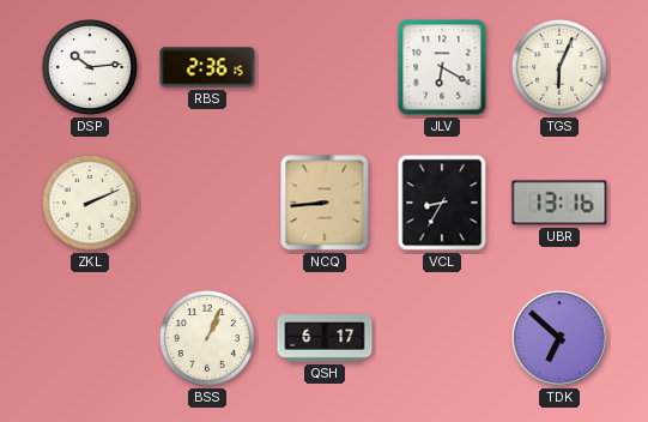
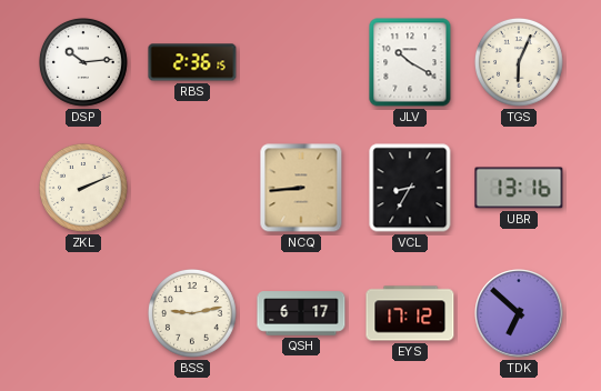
JLV: 6:20 -> 10:20 (410, 62)
BSS: 1:04 -> 9:13 (193, 314)
EYS: none -> 17:12 (410, 313)
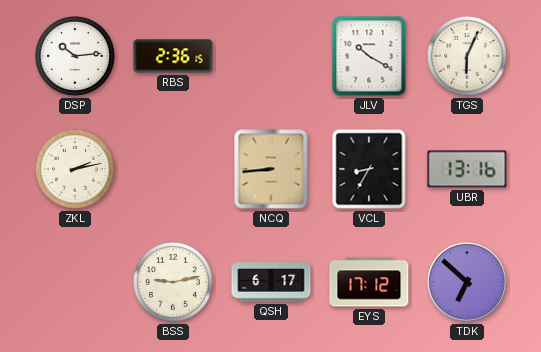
ZKL: 2:11 -> 2:13 (76, 170)
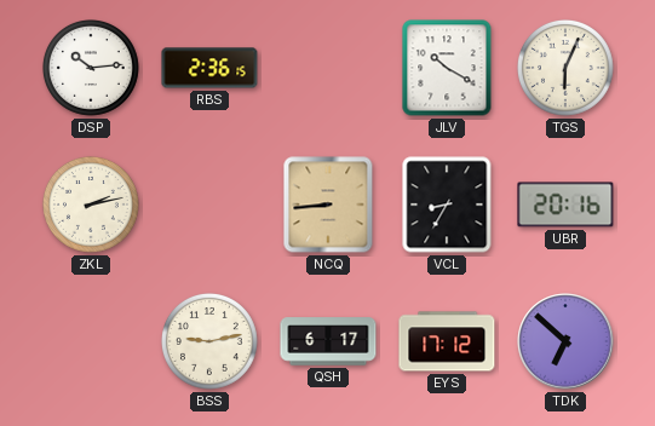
UBR: 13:16 -> 20:16 (565, 205)
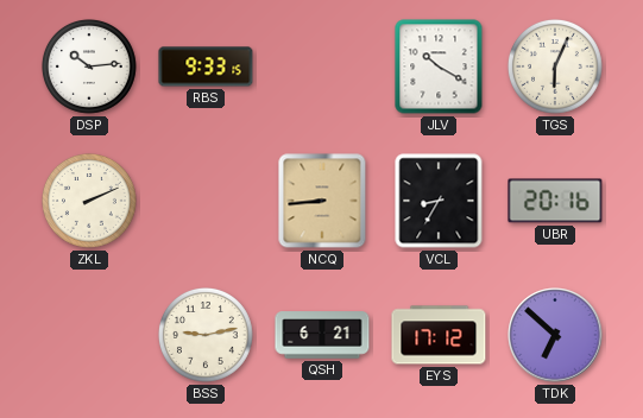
RBS: 2:36 -> 9:33 (206, 66)
ZKL: 2:13 -> 2:11 (90, 202)
QSH: 6:17 -> 6:21 (322, 335)
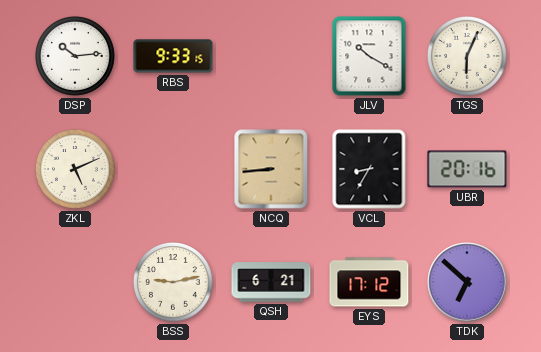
ZKL: 2:11 -> 5:11 (76, 170)
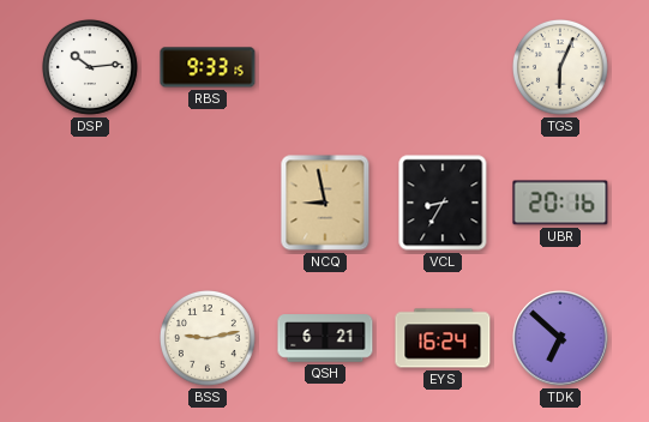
JLV: 10:20 -> none (369, 56)
ZKL: 5:11 -> none (76, 170)
NCQ: 8:44 -> 8:58 (325, 203)
EYS: 17:12 -> 16:24 (443, 338)
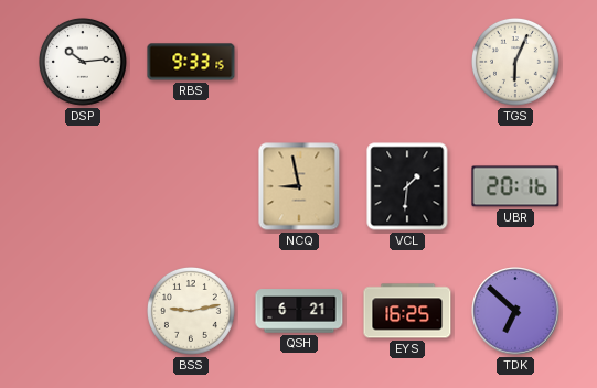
VCL: 8:35 -> 1:31 (407, 186)
EYS: 16:24 -> 16:25 (407, 311)
